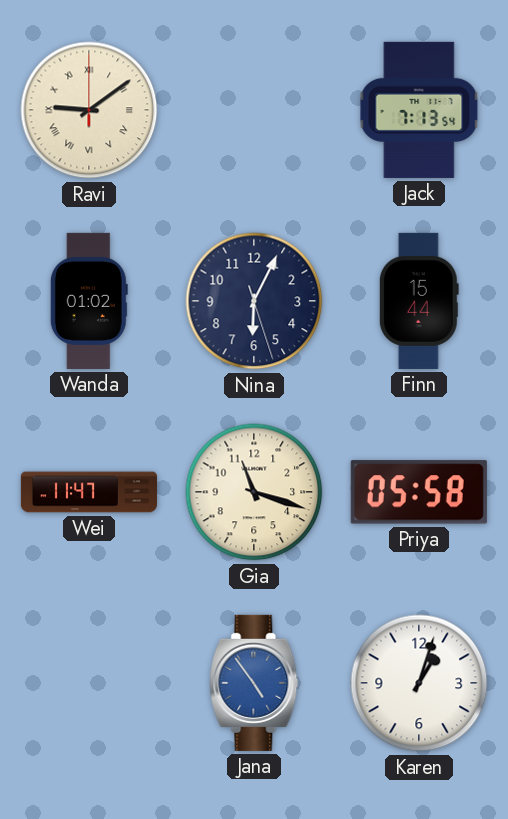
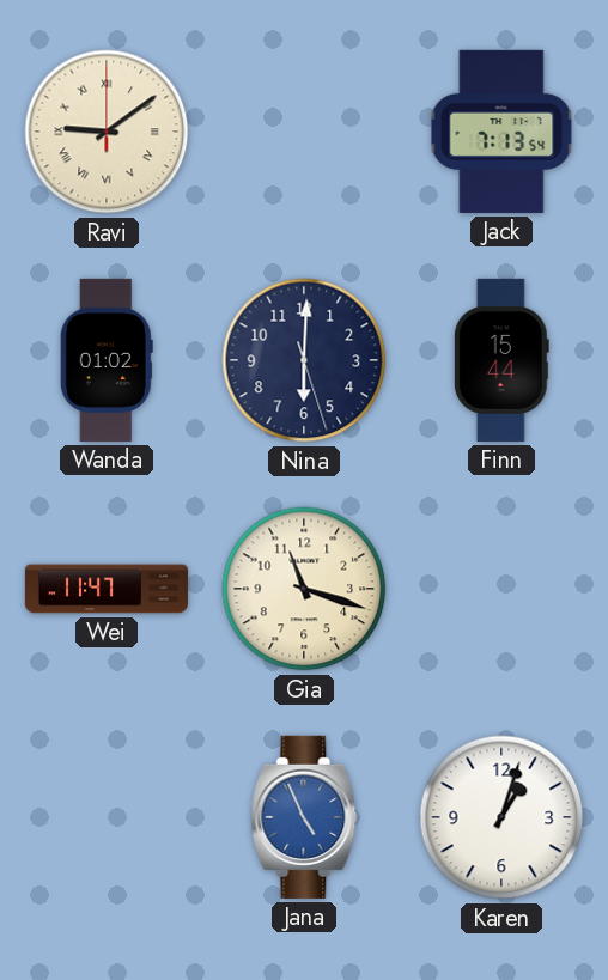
Nina: 6:04 -> 6:00 (304, 360)
Priya: 05:58 -> none (419, 492)
Jana: 4:54 -> 4:56 (304, 817)
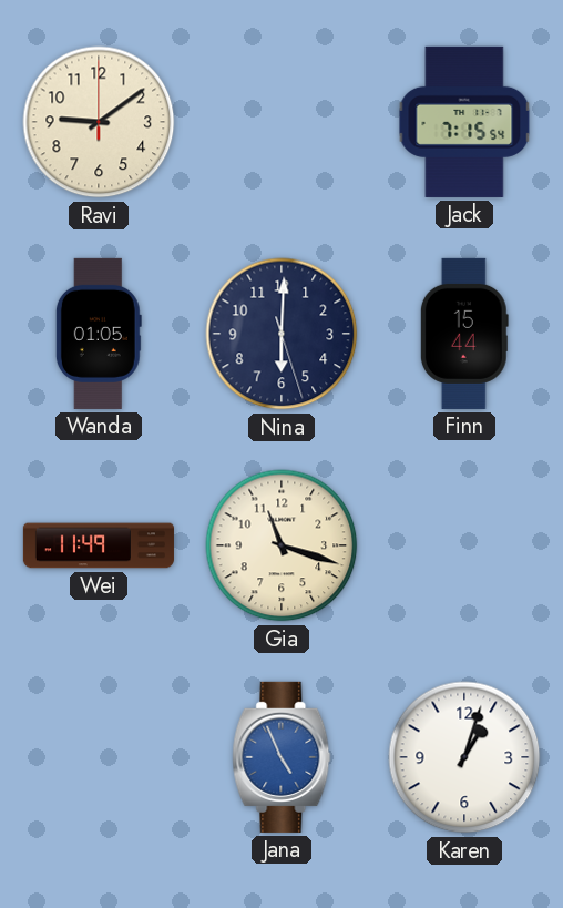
Ravi numerals: Roman -> Arabic (99, 122)
Jack: 7:13 -> 7:15 (464, 122)
Wanda: 01:02 -> 01:05 (99, 334)
Wei: 11:47 -> 11:49 (99, 545)
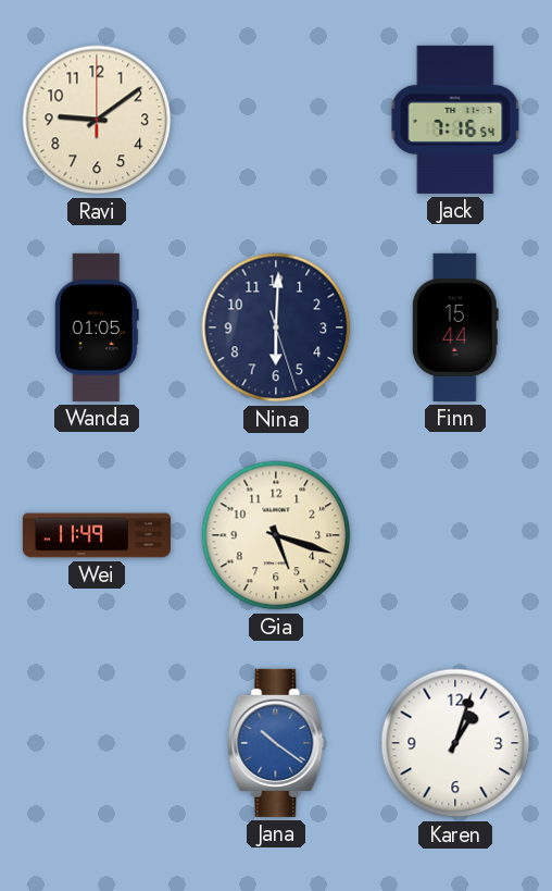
Jack: 7:15 -> 7:16 (455, 120)
Gia: 11:18 -> 5:18 (276, 535)
Jana: 4:56 -> 10:21 (276, 743)
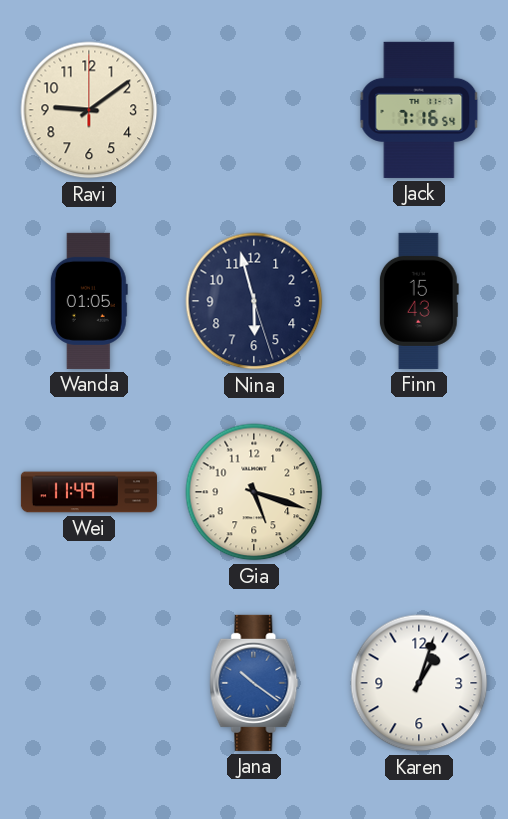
Nina: 6:00 -> 5:57 (254, 301)
Finn: 15:44 -> 15:43 (419, 301)
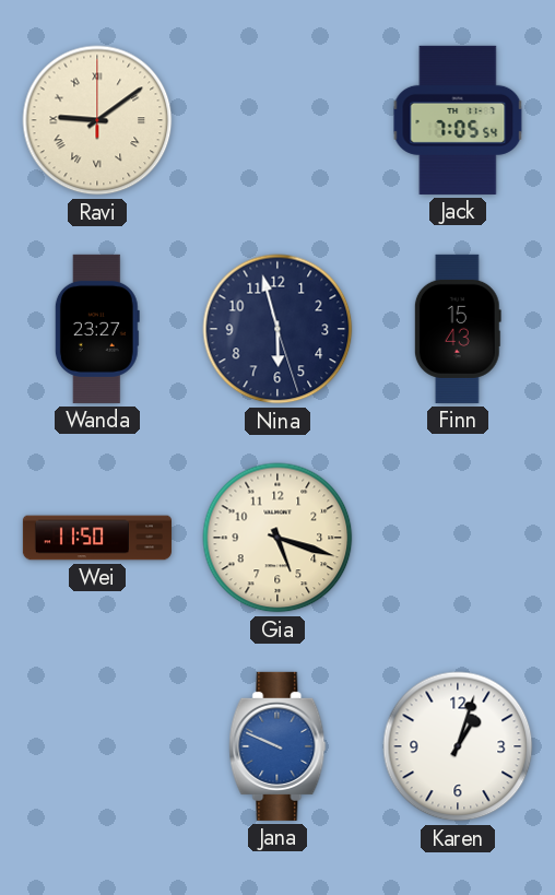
Ravi numerals: Arabic -> Roman (97, 120)
Jack: 7:16 -> 7:05 (458, 120)
Wanda: 01:05 -> 23:27 (97, 329)
Wei: 11:49 -> 11:50 (97, 538)
Jana: 10:21 -> 9:49 (277, 746)
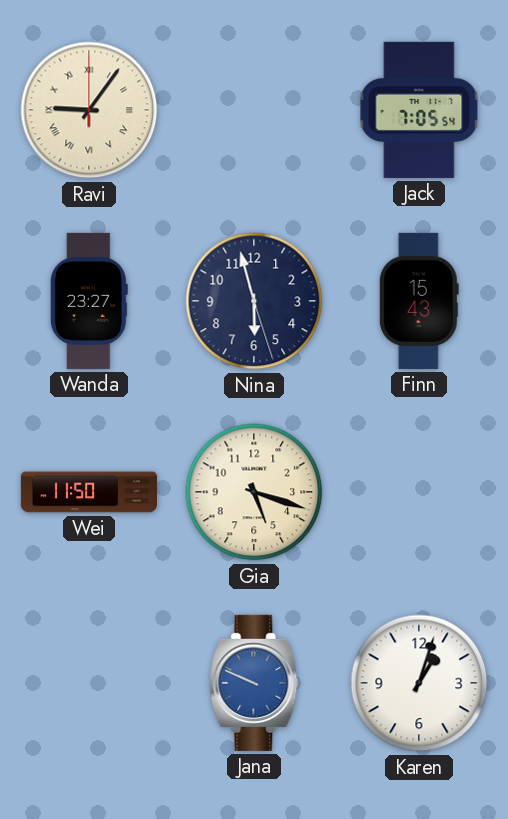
Ravi: 9:09 -> 9:06 (89, 110)
